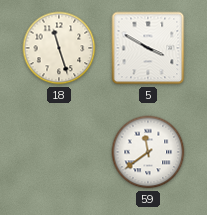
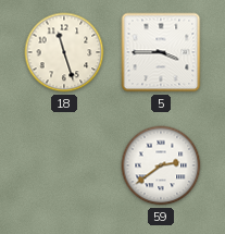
5: 3:50 -> 3:45 (161, 52)
59: 11:39 -> 2:39 (161, 165)
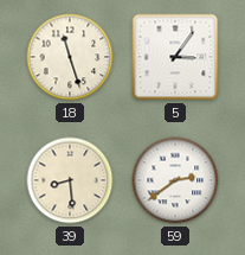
5: 3:45 -> 3:06 (175, 57)
39: none -> 8:29 (70, 180)
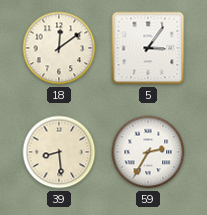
18: 11:27 -> 12:09 (59, 48)
59: 2:39 -> 2:35 (148, 152)
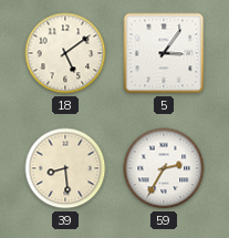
18: 12:09 -> 5:09 (65, 53)
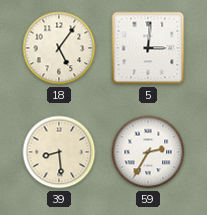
18: 5:09 -> 5:06 (59, 48)
5: 3:06 -> 3:01 (148, 48)
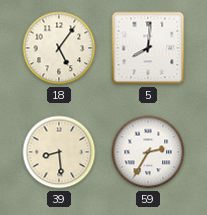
5: 3:01 -> 8:01 (148, 48)
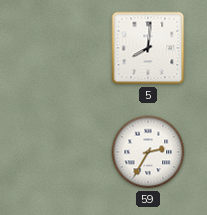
18: 5:06 -> none (59, 48)
39: 8:29 -> none (59, 152)
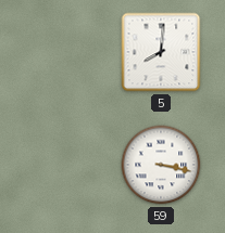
59: 2:35 -> 3:17 (161, 165)
